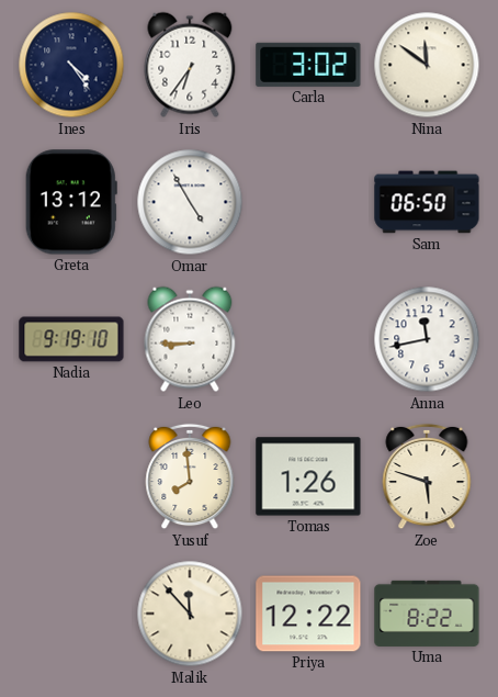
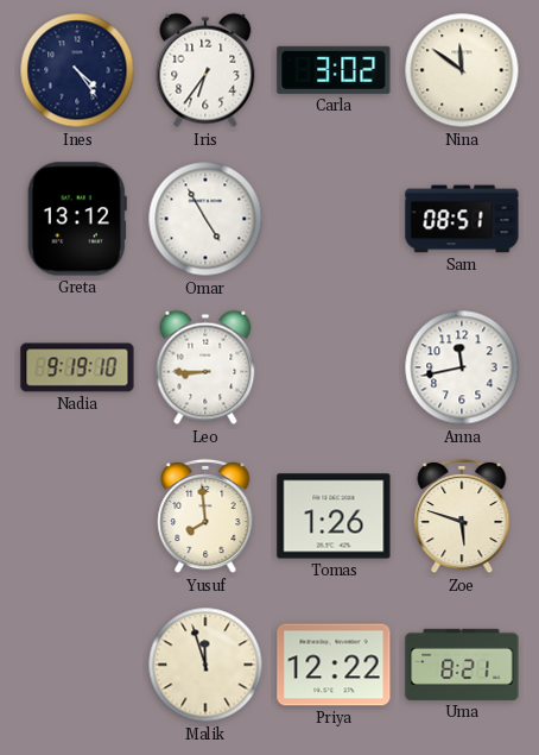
Sam: 06:50 -> 08:51 (462, 219)
Malik: 11:53 -> 11:57 (205, 665)
Uma: 8:22 -> 8:21 (462, 665)
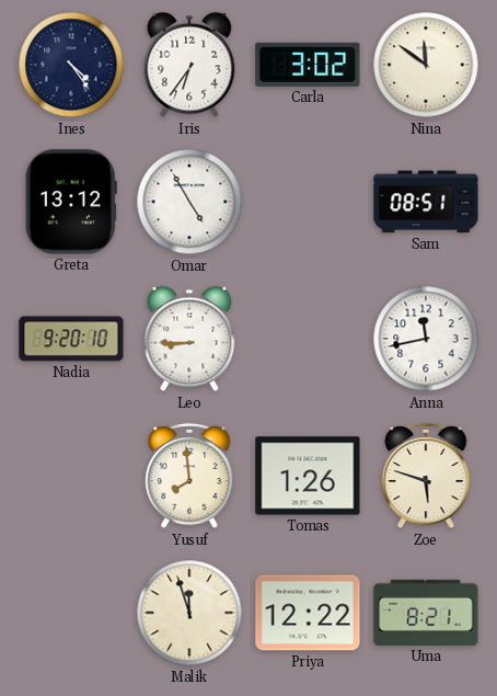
Nadia: 9:19 -> 9:20 (71, 339)
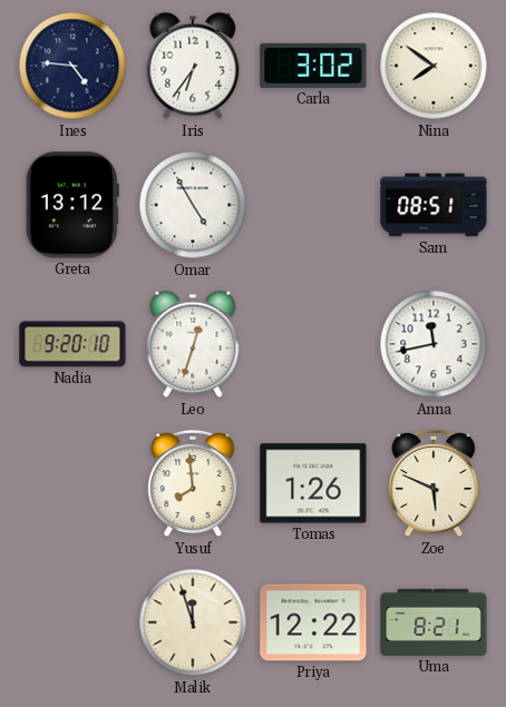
Ines: 4:24 -> 4:46 (72, 66)
Nina: 11:51 -> 7:51 (434, 66)
Leo: 8:45 -> 12:33 (193, 344)
Zoe: 5:48 -> 5:49 (434, 483)
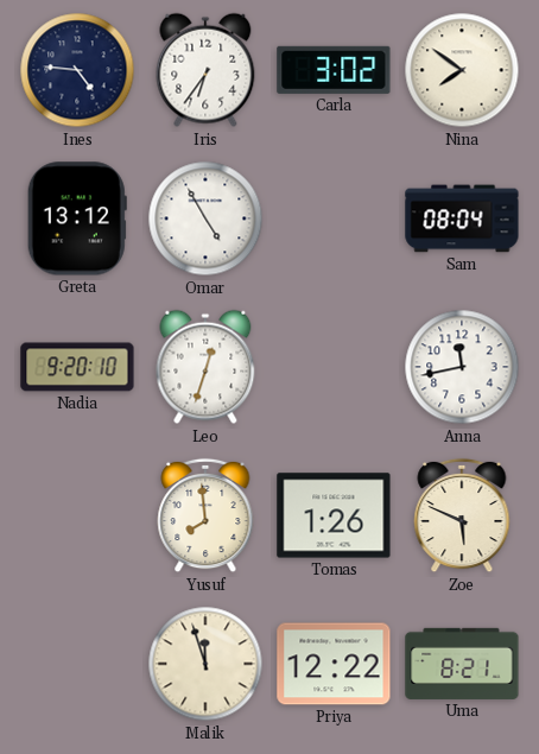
Sam: 08:51 -> 08:04 (462, 218)
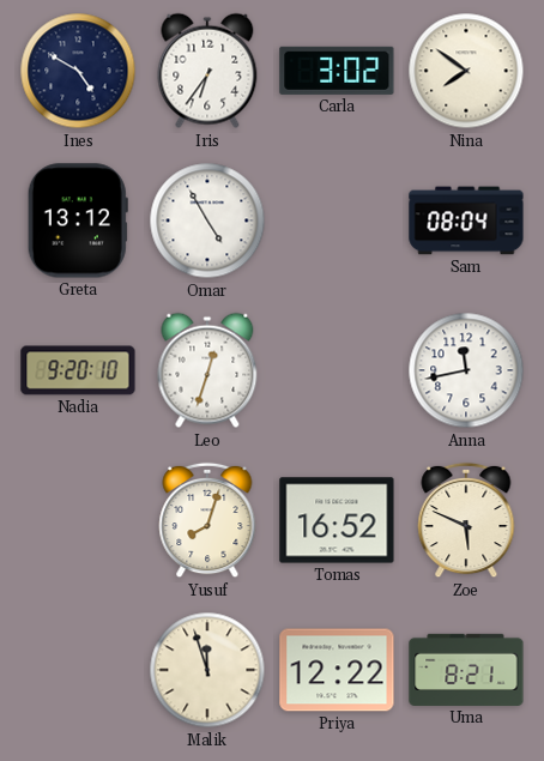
Ines: 4:46 -> 4:50 (78, 71)
Yusuf: 7:59 -> 8:03 (207, 520)
Tomas: 1:26 -> 16:52 (337, 520)
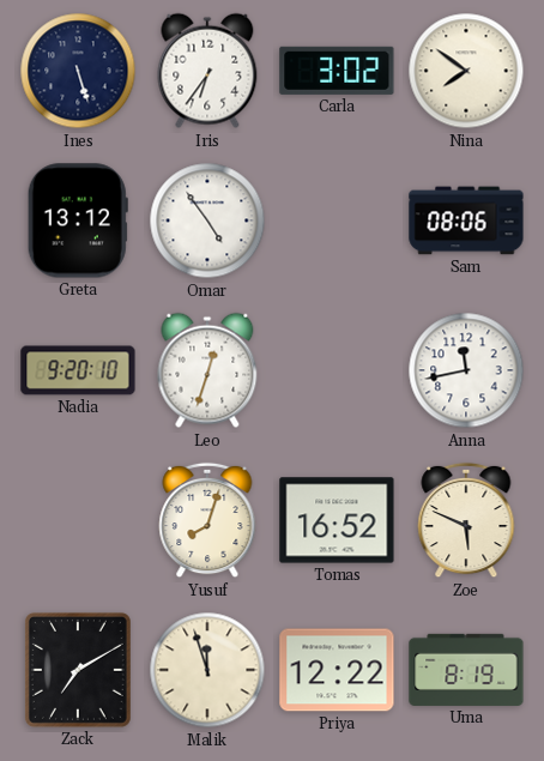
Ines: 4:50 -> 5:27 (78, 71)
Omar: 4:55 -> 4:54 (207, 221)
Sam: 08:04 -> 08:06 (466, 221)
Zack: none -> 7:10 (78, 670)
Uma: 8:21 -> 8:19 (466, 670)
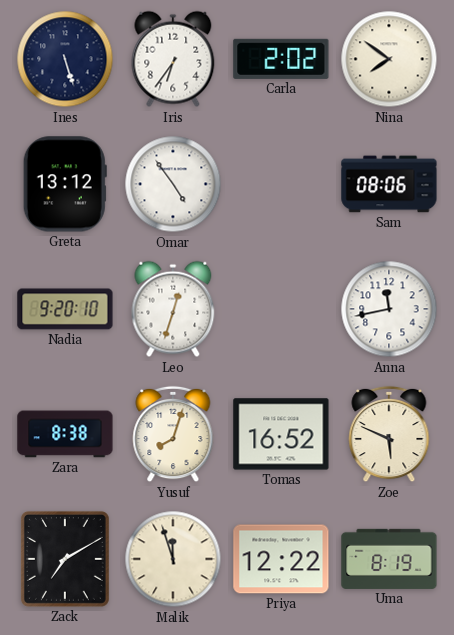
Carla: 3:02 -> 2:02 (281, 59)
Zara: none -> 8:38 (65, 434)
